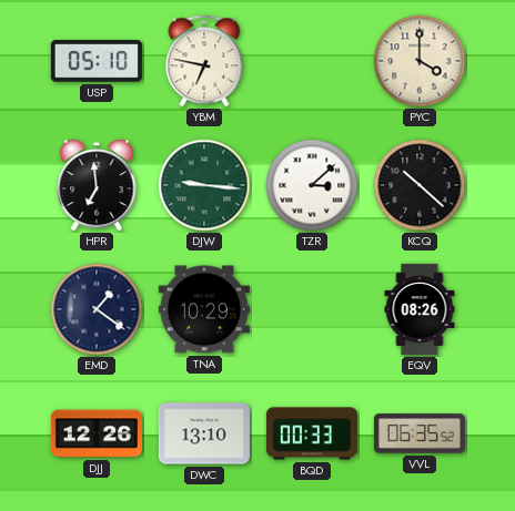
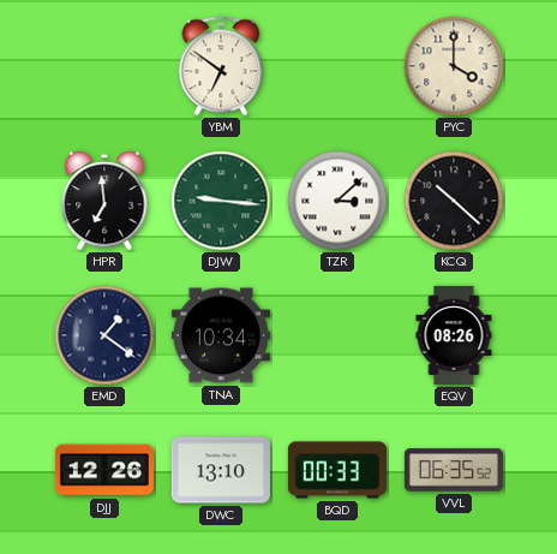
USP: 05:10 -> none (97, 61)
YBM: 6:47 -> 6:51 (221, 66)
TNA: 10:29 -> 10:34 (221, 335)
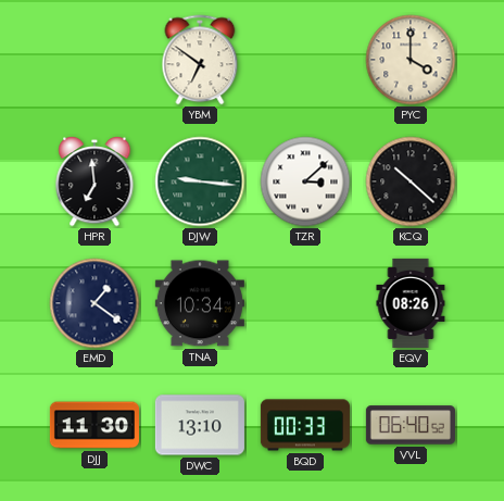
DJJ: 12:26 -> 11:30 (94, 425)
VVL: 06:35 -> 06:40 (411, 425)
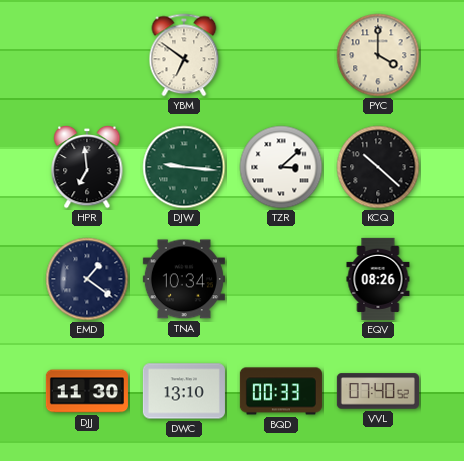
VVL: 06:40 -> 07:40 (378, 391)
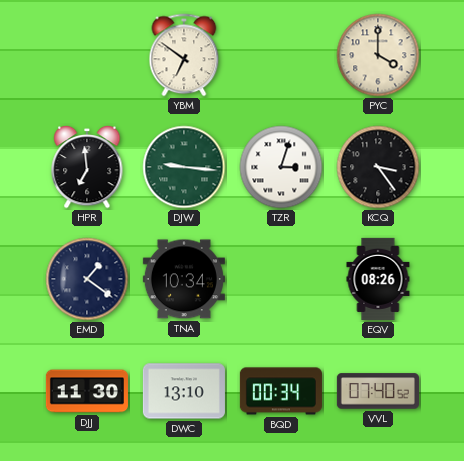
TZR: 3:08 -> 3:03 (281, 167)
KCQ: 10:22 -> 3:24 (378, 167)
BQD: 00:33 -> 00:34 (281, 391)
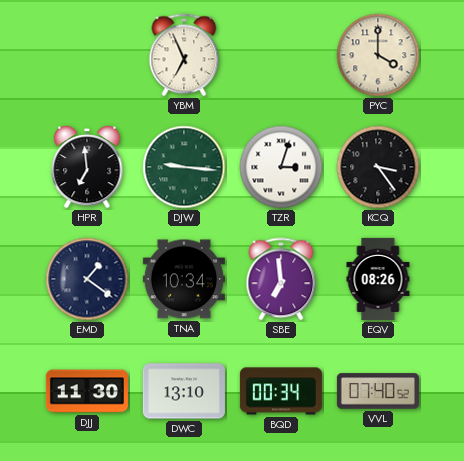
YBM: 6:51 -> 6:56 (184, 55)
SBE: none -> 6:59 (281, 279)
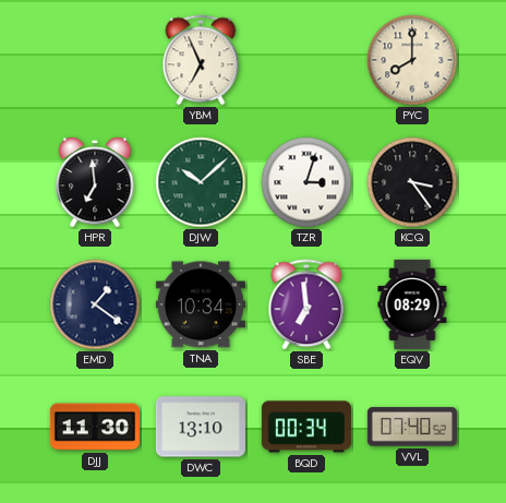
PYC: 4:00 -> 8:00 (412, 60)
DJW: 9:16 -> 10:08 (201, 182)
EQV: 08:26 -> 08:29 (412, 304)
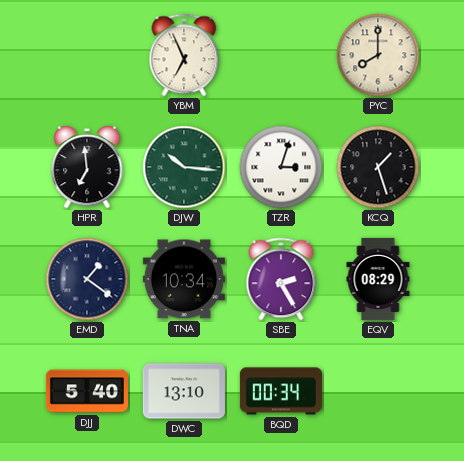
DJW: 10:08 -> 10:16 (184, 167)
KCQ: 3:24 -> 1:27 (378, 167)
SBE: 6:59 -> 2:25 (281, 279)
DJJ: 11:30 -> 5:40 (87, 391)
VVL: 07:40 -> none (412, 427)
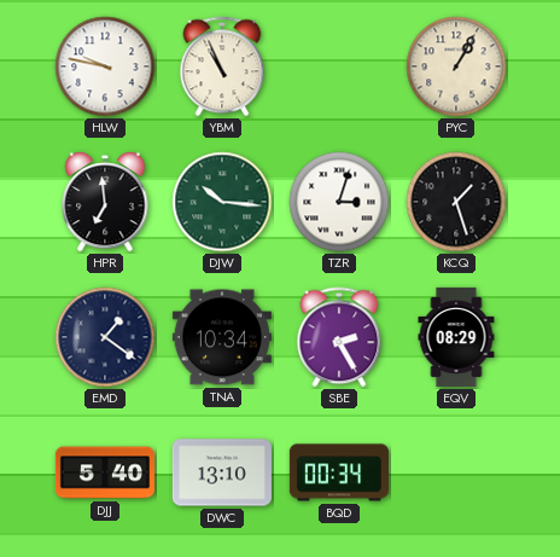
HLW: none -> 9:47 (105, 66)
YBM: 6:56 -> 10:56 (222, 66)
PYC: 8:00 -> 1:05 (456, 66)
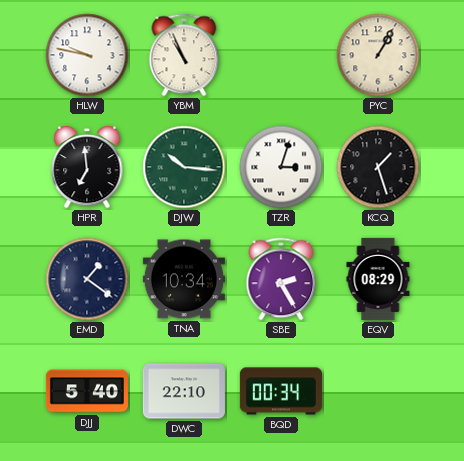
DWC: 13:10 -> 22:10 (184, 391)
